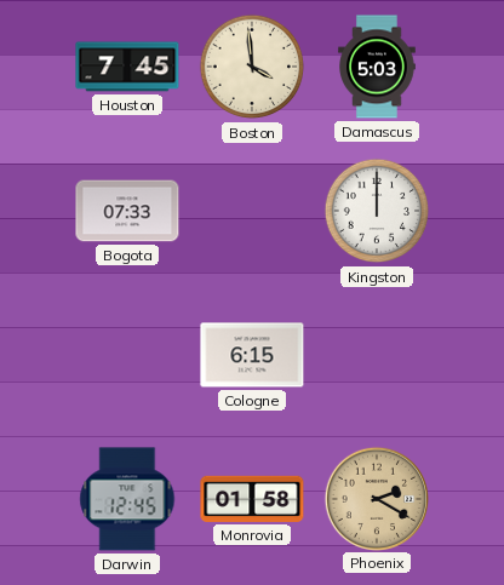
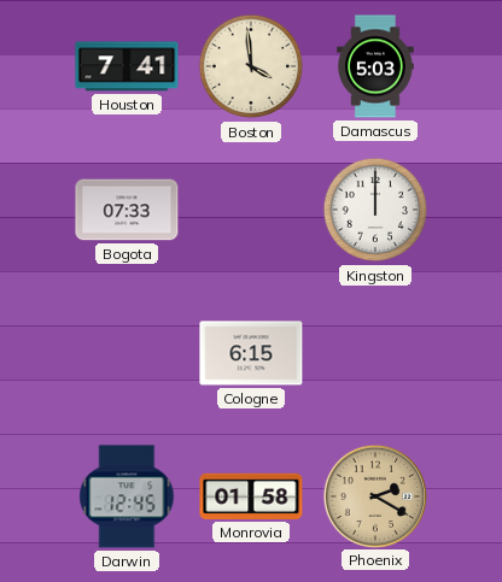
Houston: 7:45 -> 7:41 (127, 66)
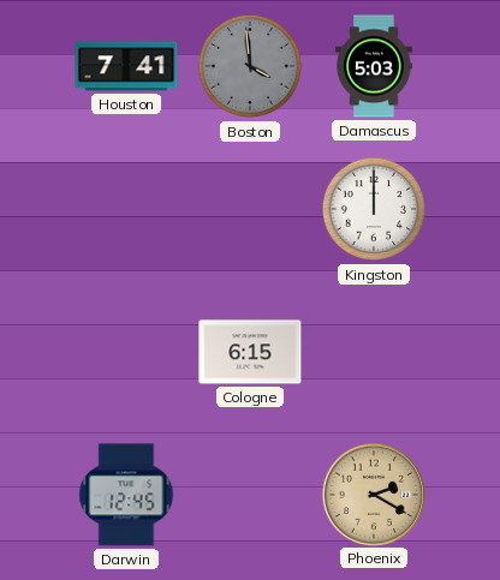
Boston dial: cream -> grey (250, 66)
Bogota: 07:33 -> none (127, 210)
Monrovia: 01:58 -> none (251, 496)
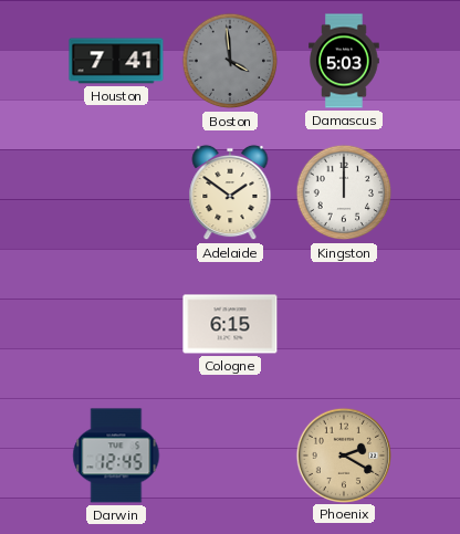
Adelaide: none -> 1:51 (230, 192)
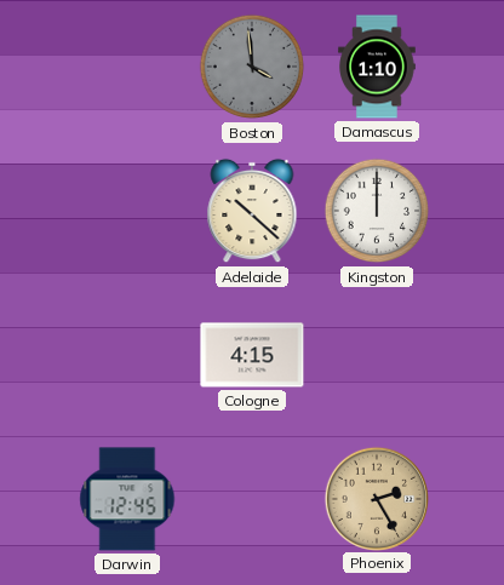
Houston: 7:41 -> none (116, 61)
Damascus: 5:03 -> 1:10 (377, 67)
Adelaide: 1:51 -> 10:22 (252, 211)
Cologne: 6:15 -> 4:15 (252, 355)
Phoenix: 2:20 -> 2:25 (376, 498)
